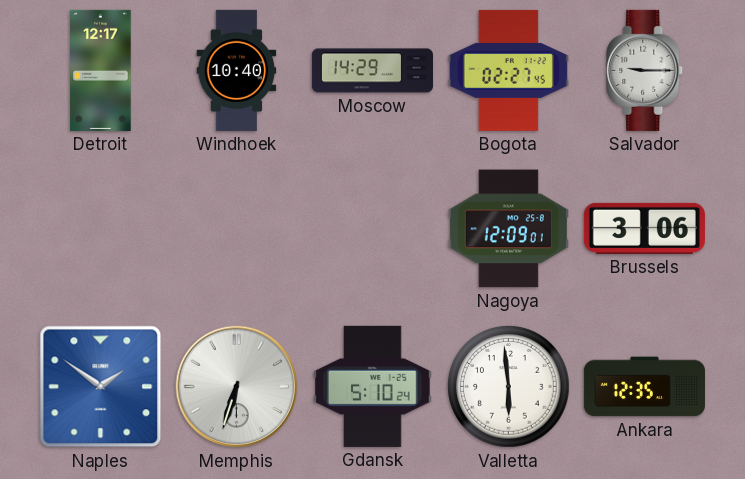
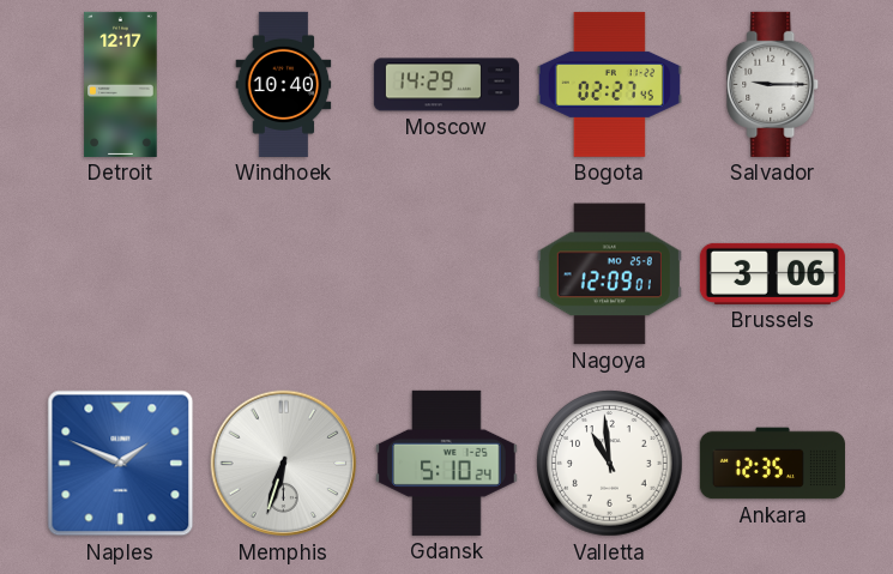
Naples: 1:51 -> 1:49 (121, 464)
Valletta: 5:59 -> 10:59 (610, 464)
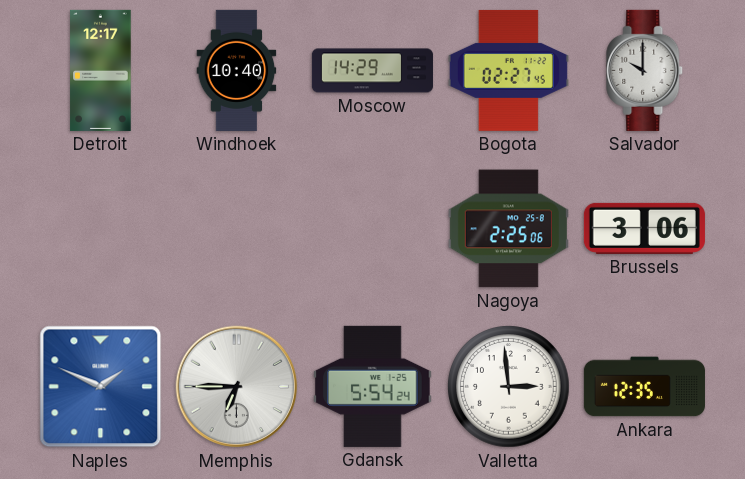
Salvador: 9:15 -> 10:00 (645, 70)
Nagoya: 12:09 -> 2:25 (508, 229)
Memphis: 6:33 -> 6:45 (237, 387)
Gdansk: 5:10 -> 5:54 (373, 386)
Valletta: 10:59 -> 2:59 (509, 387)
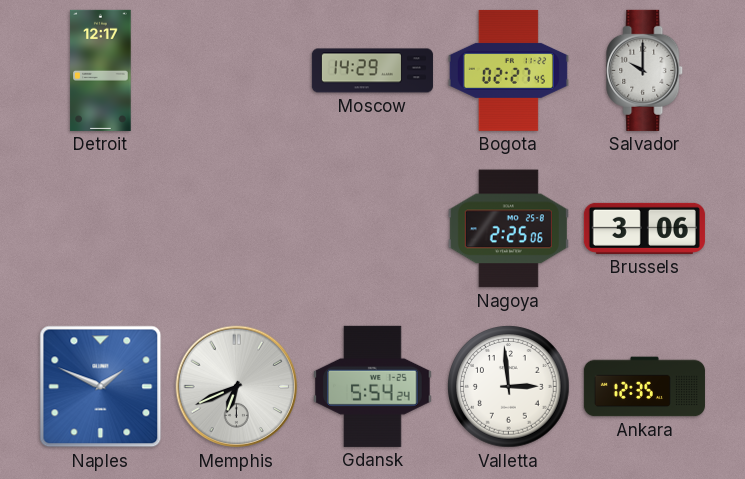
Windhoek: 10:40 -> none (237, 70)
Memphis: 6:45 -> 6:41 (237, 387)
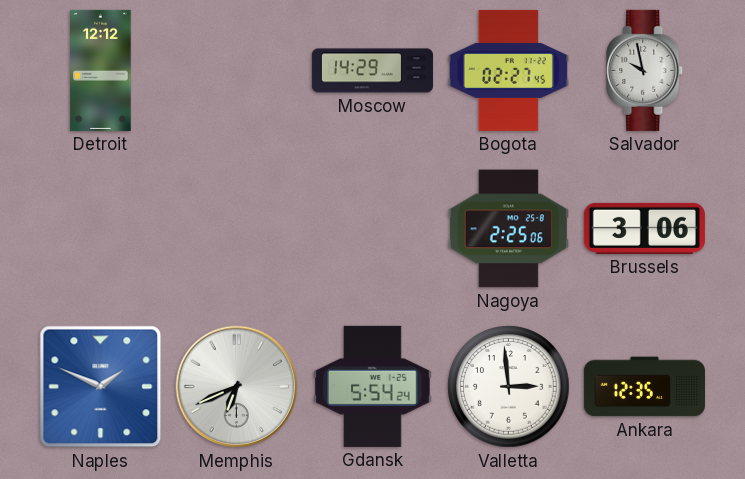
Detroit: 12:17 -> 12:12 (101, 70)
Salvador: 10:00 -> 9:58 (645, 70)
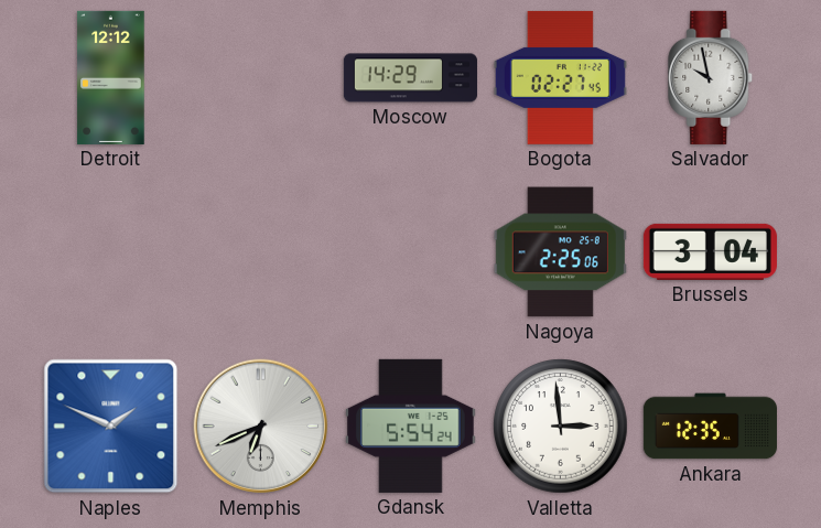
Brussels: 3:06 -> 3:04 (710, 251)
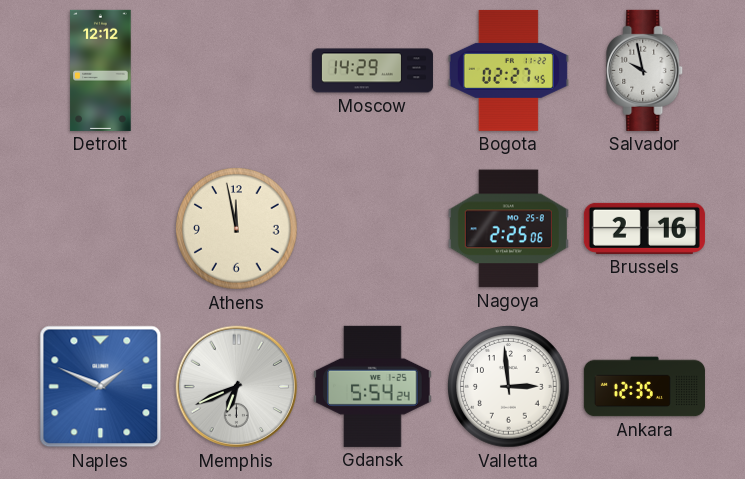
Athens: none -> 11:58 (237, 229)
Brussels: 3:04 -> 2:16 (644, 228)
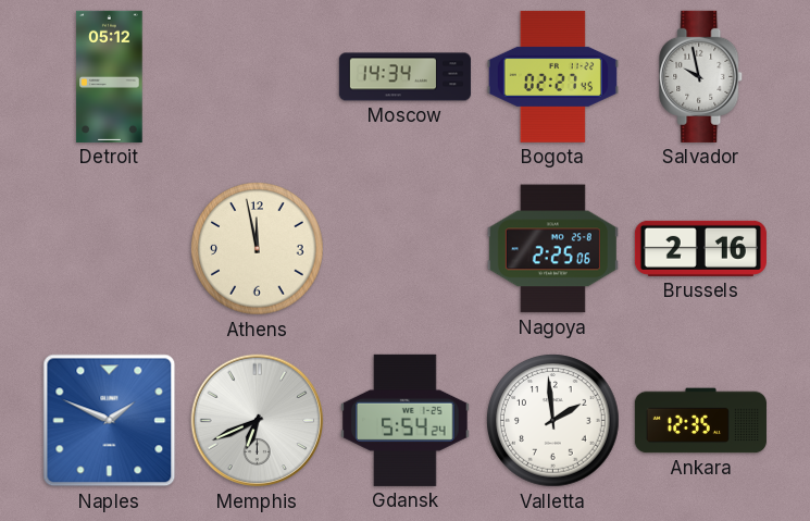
Detroit: 12:12 -> 05:12 (110, 76)
Moscow: 14:29 -> 14:34 (404, 77)
Valletta: 2:59 -> 1:59 (553, 421)
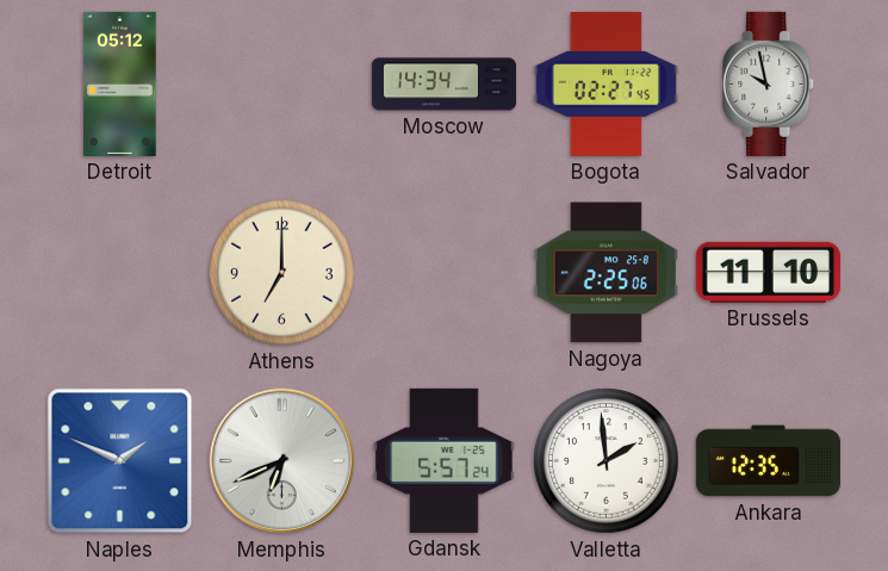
Athens: 11:58 -> 7:00 (282, 273)
Brussels: 2:16 -> 11:10 (768, 272)
Gdansk: 5:54 -> 5:57 (445, 460)
